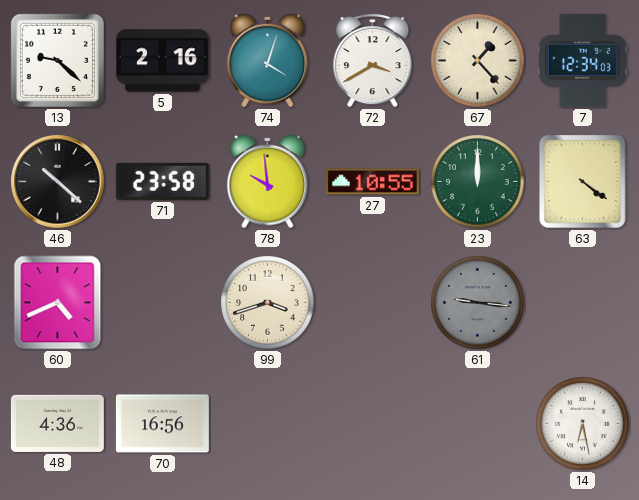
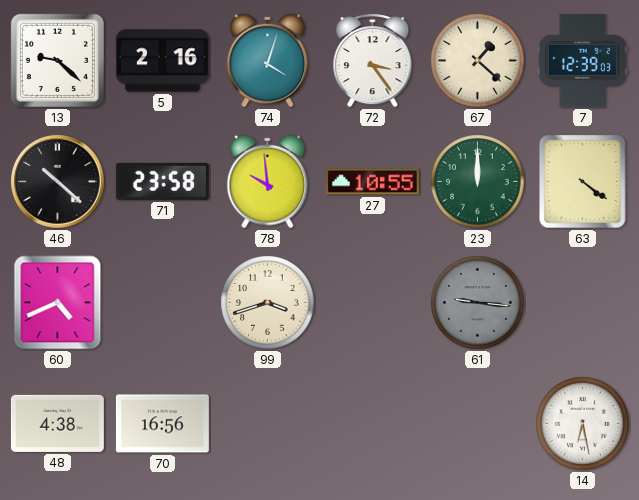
72: 3:40 -> 3:24 (373, 60)
67: 1:23 -> 1:22 (478, 61)
7: 12:34 -> 12:39 (582, 60)
48: 4:36 -> 4:38 (57, 423)
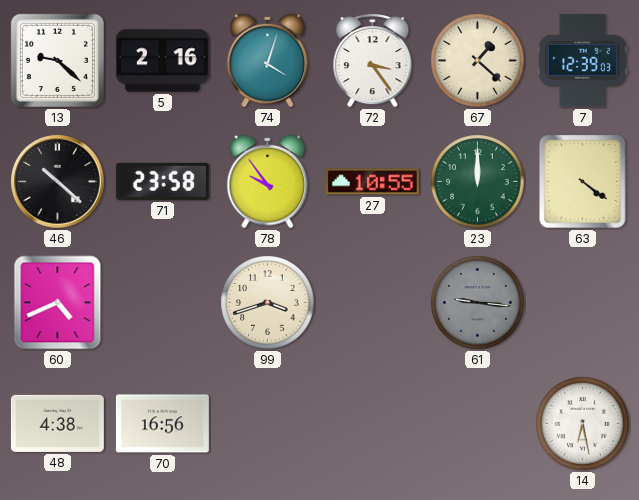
78: 9:59 -> 9:54 (268, 182)
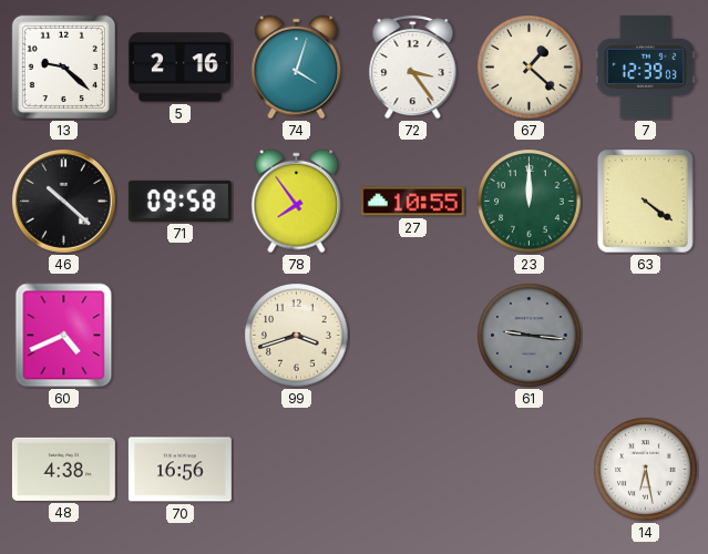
71: 23:58 -> 09:58 (179, 201)
78: 9:54 -> 7:54 (297, 202)
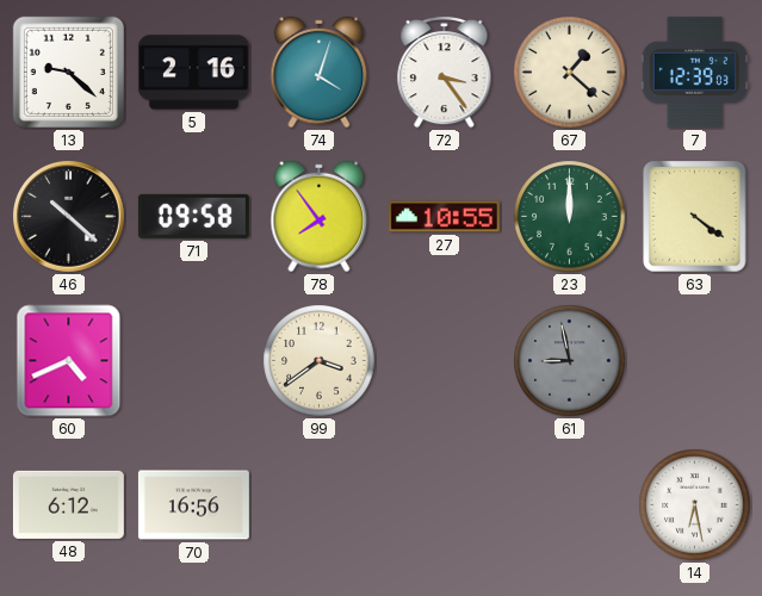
99: 3:42 -> 3:39 (320, 361)
61: 9:16 -> 8:58 (570, 361)
48: 4:38 -> 6:12 (68, 504)
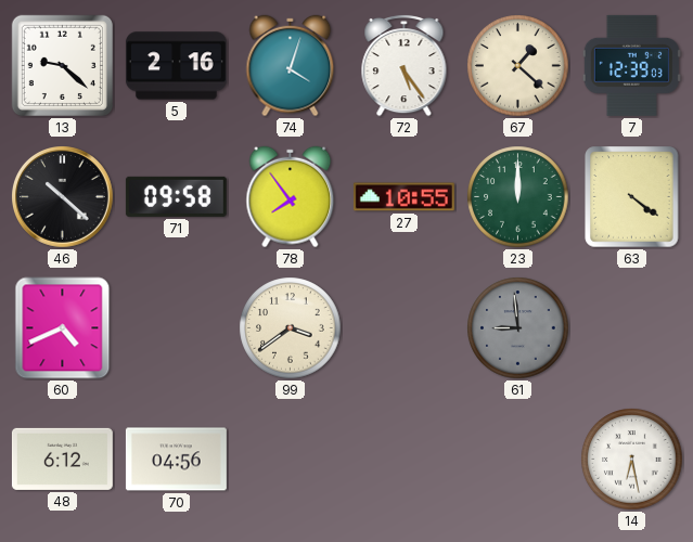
72: 3:24 -> 5:24 (405, 65)
61: 8:58 -> 8:59 (518, 328)
70: 16:56 -> 04:56 (176, 460)
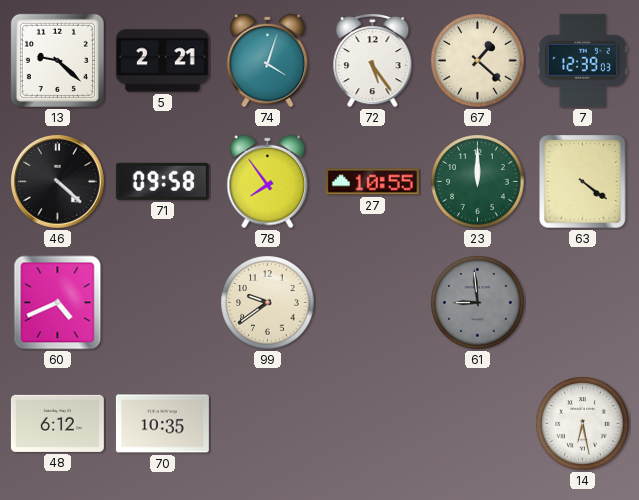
5: 2:16 -> 2:21 (162, 61)
46: 10:22 -> 4:22 (58, 182)
99: 3:39 -> 9:39 (268, 303)
70: 04:56 -> 10:35 (162, 424)
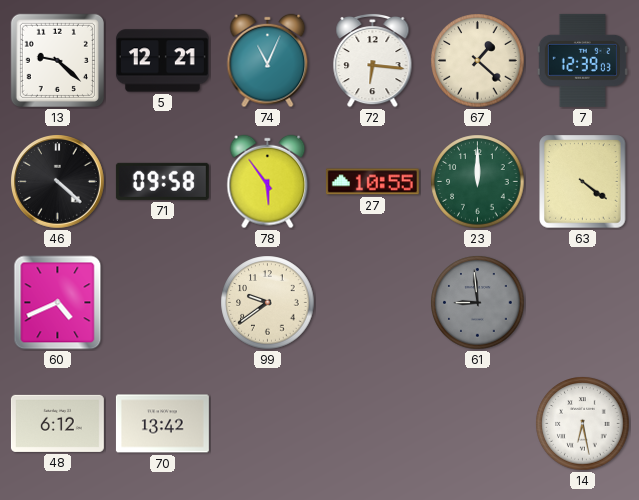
5: 2:21 -> 12:21 (162, 61)
74: 4:03 -> 11:04 (268, 61)
72: 5:24 -> 6:16 (373, 60)
78: 7:54 -> 5:54 (268, 182)
70: 10:35 -> 13:42 (162, 424)
